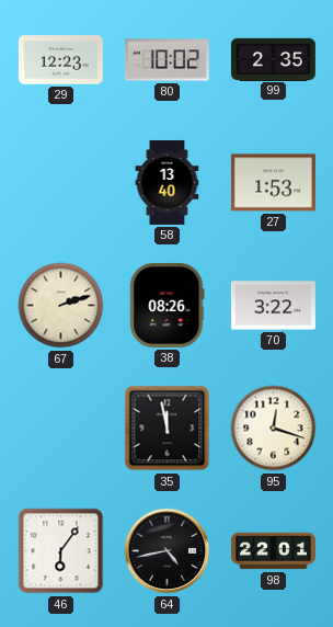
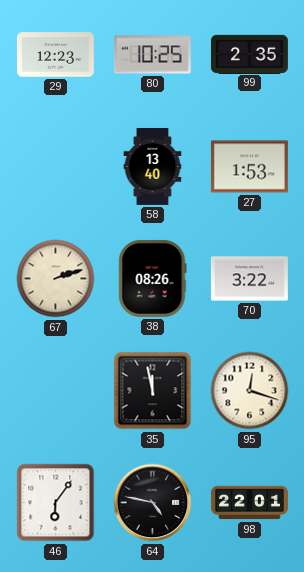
80: 10:02 -> 10:25 (152, 55)
64: 4:43 -> 4:47 (153, 503)
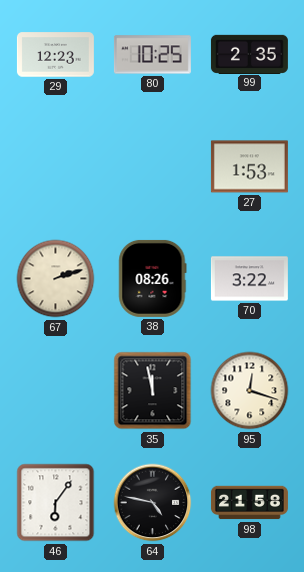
58: 13:40 -> none (153, 166)
98: 22:01 -> 21:58 (249, 503)
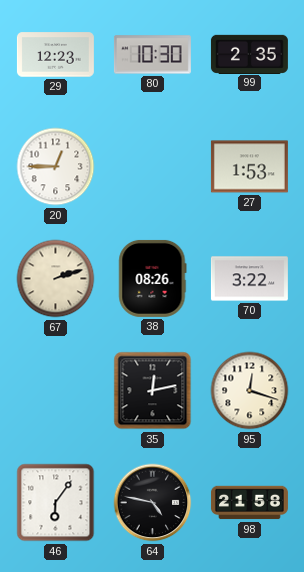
80: 10:25 -> 10:30 (152, 55)
20: none -> 12:45 (56, 167)
35: 11:58 -> 12:13 (153, 391)
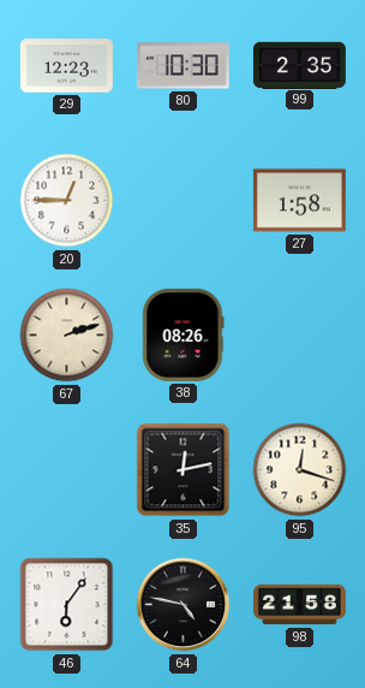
27: 1:53 -> 1:58 (299, 201)
70: 3:22 -> none (249, 279)
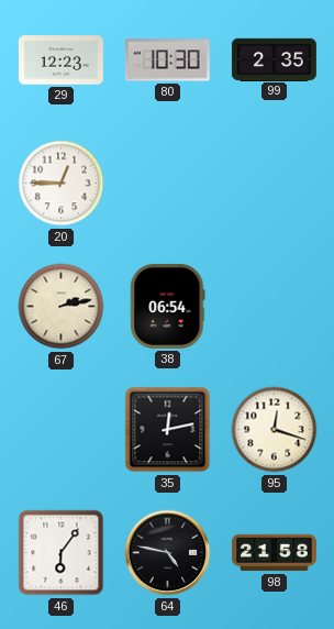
27: 1:58 -> none (299, 201)
67: 2:12 -> 2:13 (62, 307)
38: 08:26 -> 06:54 (168, 306)
